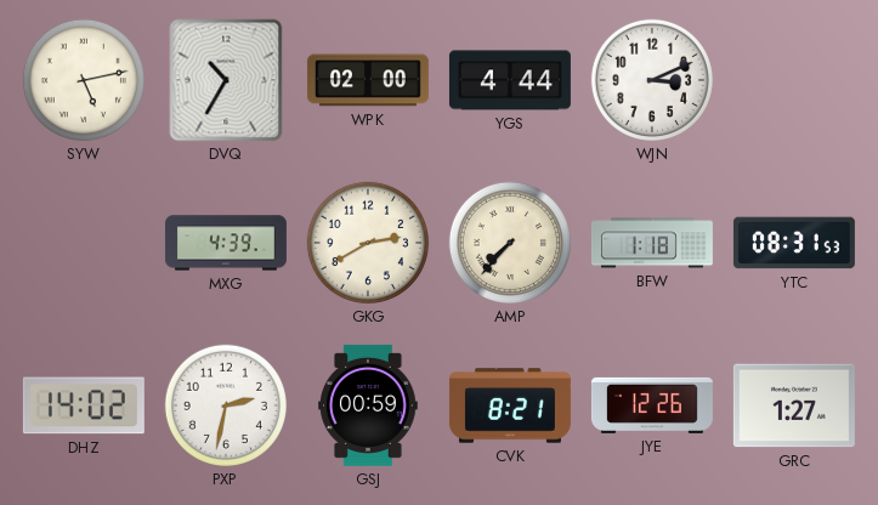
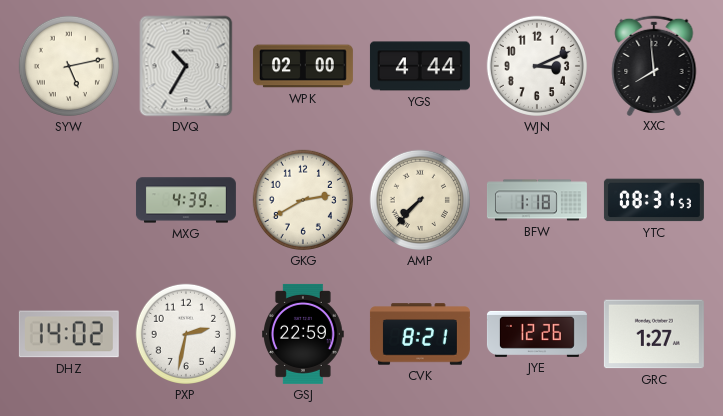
XXC: none -> 7:59 (654, 65)
GSJ: 00:59 -> 22:59 (304, 334)
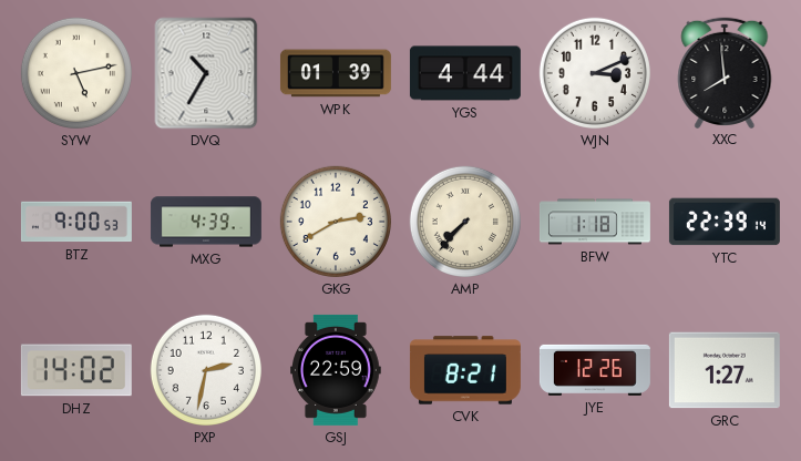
WPK: 02:00 -> 01:39 (336, 73)
BTZ: none -> 9:00 (76, 222)
YTC: 08:31 -> 22:39 (725, 222)
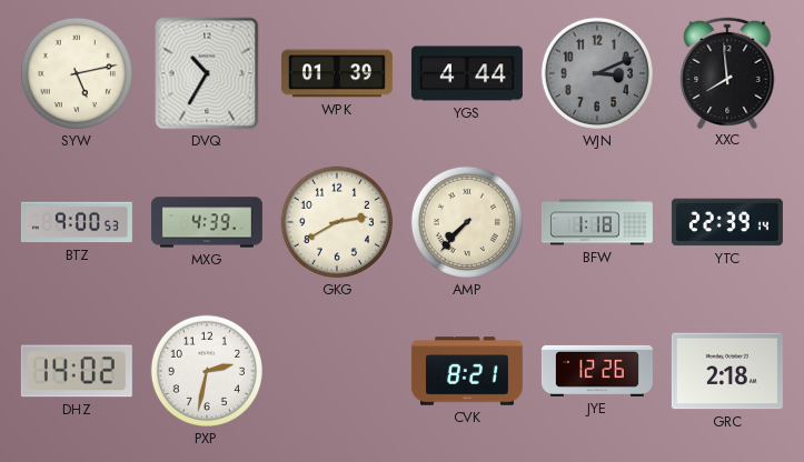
WJN dial: white -> grey (597, 73)
GSJ: 22:59 -> none (337, 370)
GRC: 1:27 -> 2:18 (727, 371)
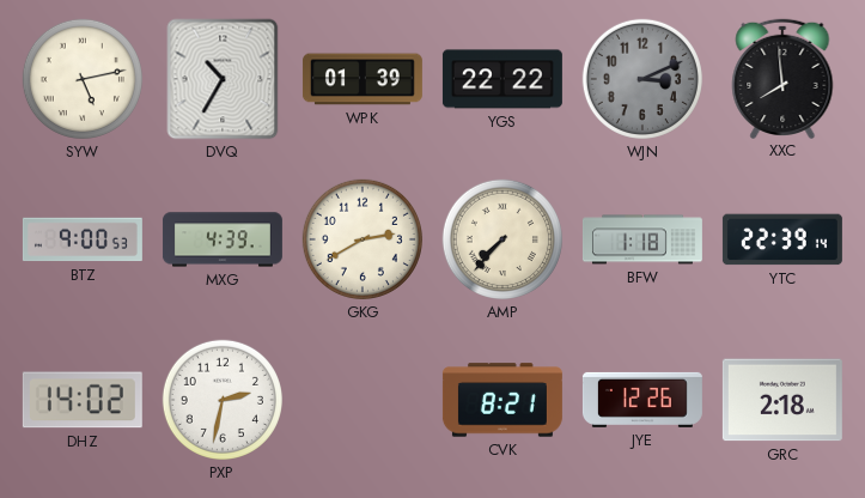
YGS: 4:44 -> 22:22 (502, 79)
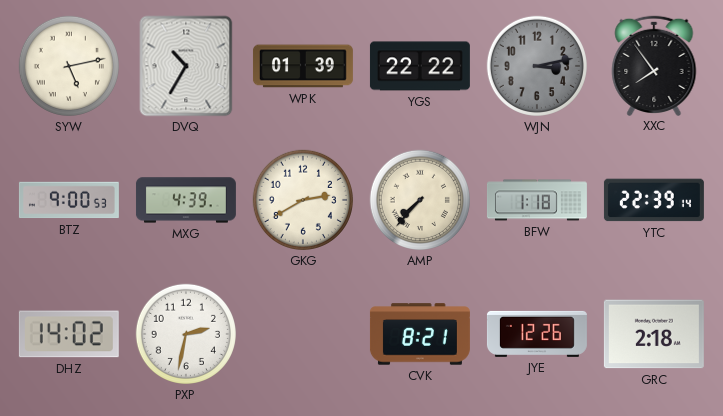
WJN: 3:11 -> 3:13 (537, 66)
XXC: 7:59 -> 7:54 (654, 65)
